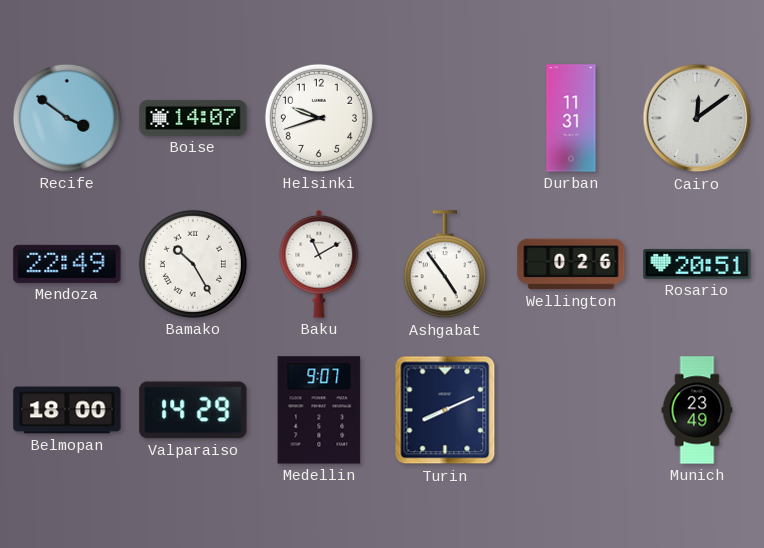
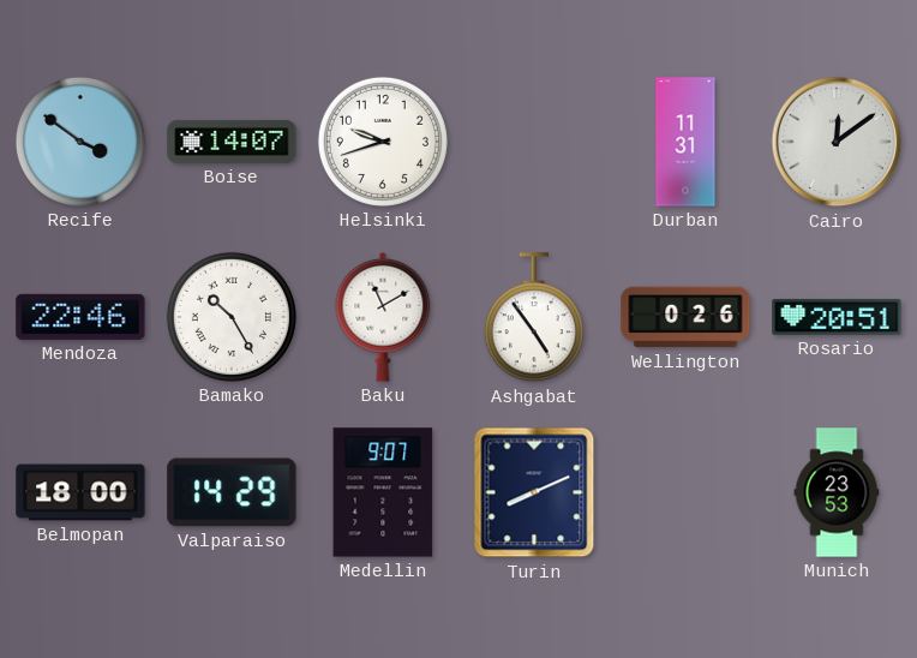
Mendoza: 22:49 -> 22:46 (80, 317)
Munich: 23:49 -> 23:53 (837, 492)
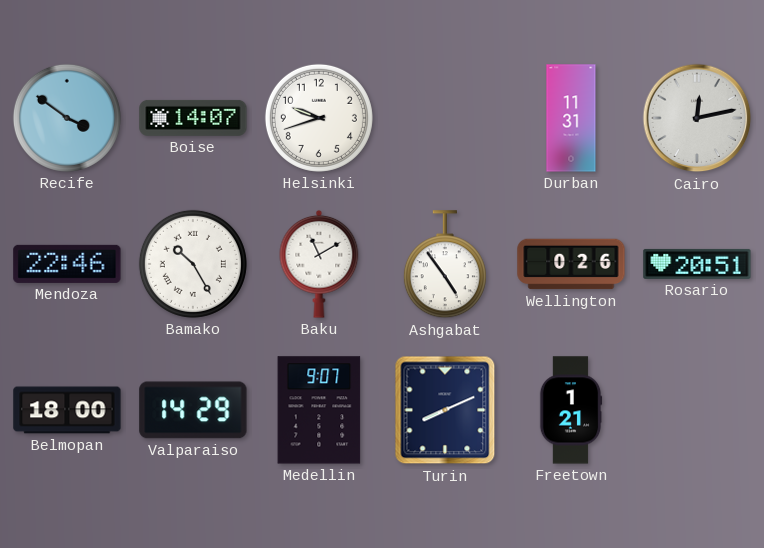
Cairo: 12:09 -> 12:13 (697, 118)
Freetown: none -> 1:21 (571, 410)
Munich: 23:53 -> none (837, 492)
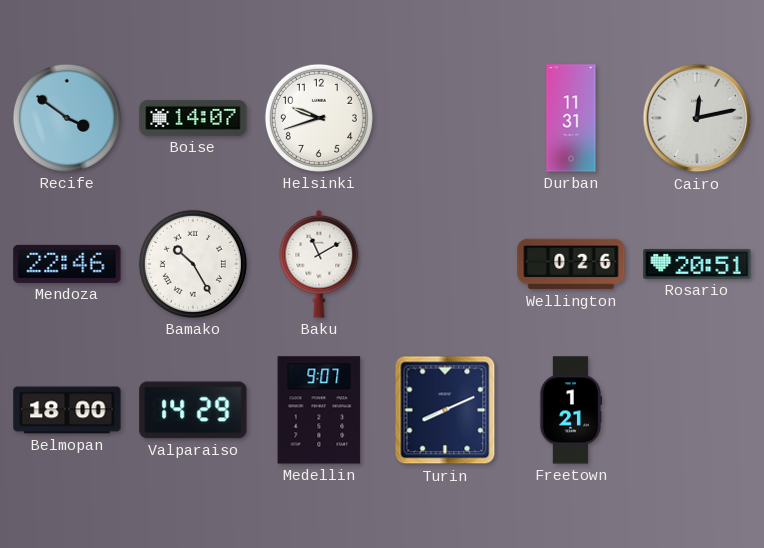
Ashgabat: 4:54 -> none (445, 265)
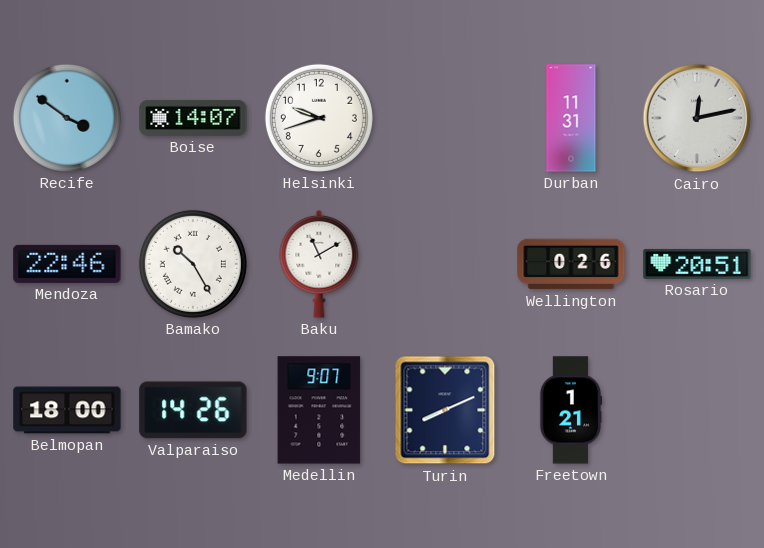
Valparaiso: 14:29 -> 14:26 (193, 410)
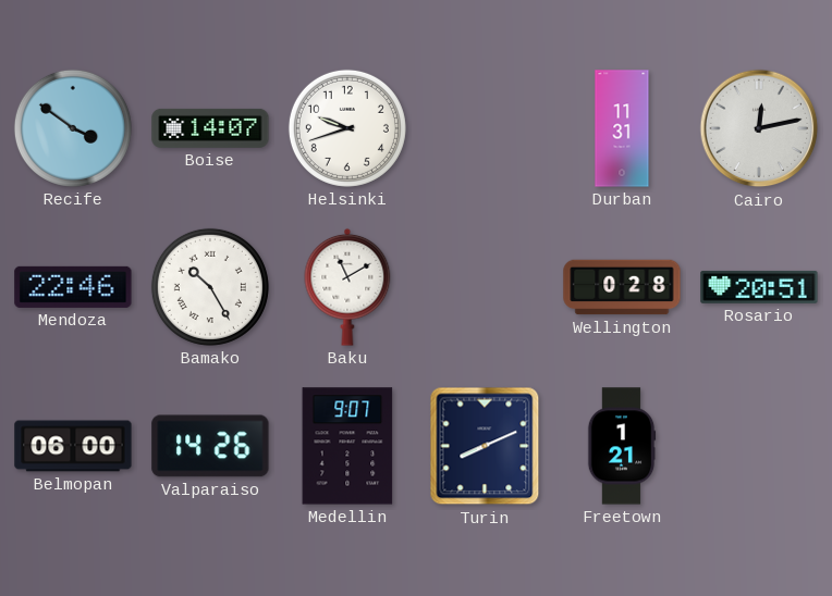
Wellington: 0:26 -> 0:28 (622, 287)
Belmopan: 18:00 -> 06:00 (73, 446)
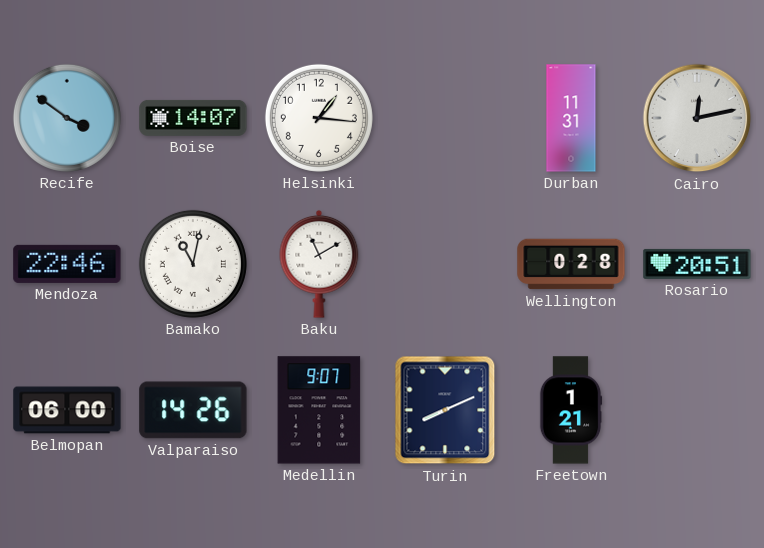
Helsinki: 9:42 -> 1:16 (319, 118)
Bamako: 10:25 -> 11:02 (193, 264)
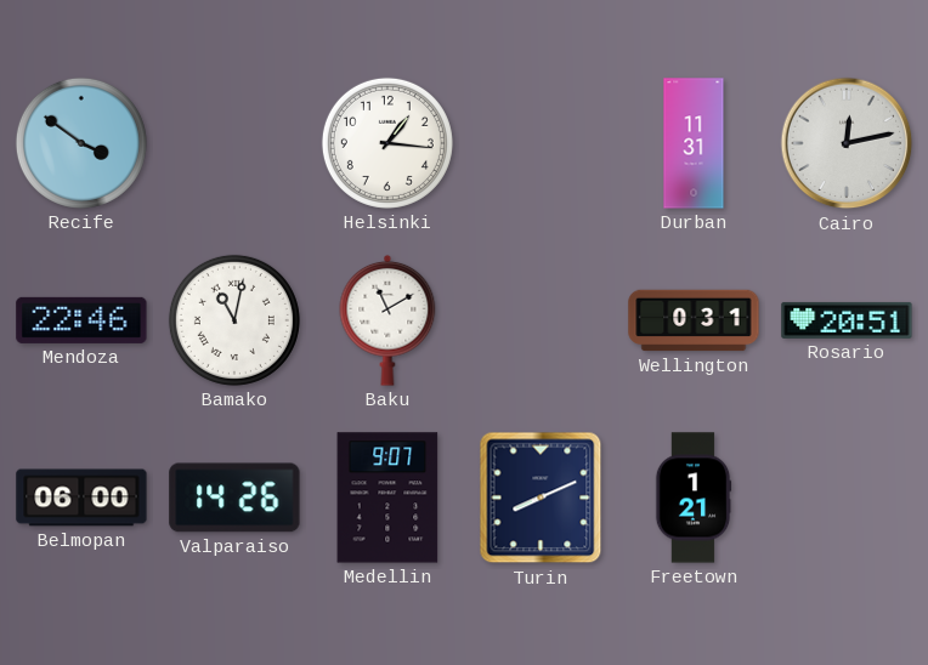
Boise: 14:07 -> none (193, 118)
Wellington: 0:28 -> 0:31 (694, 320)
